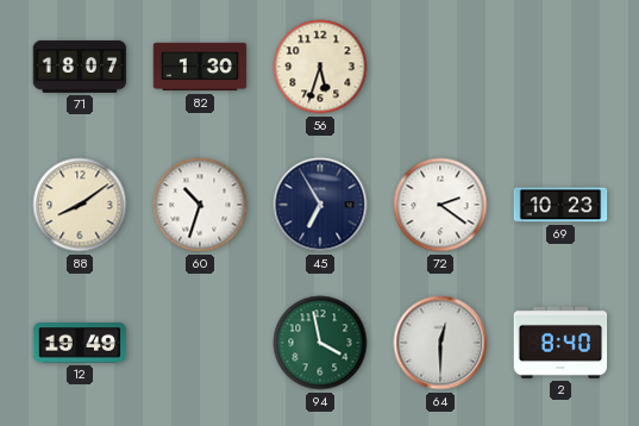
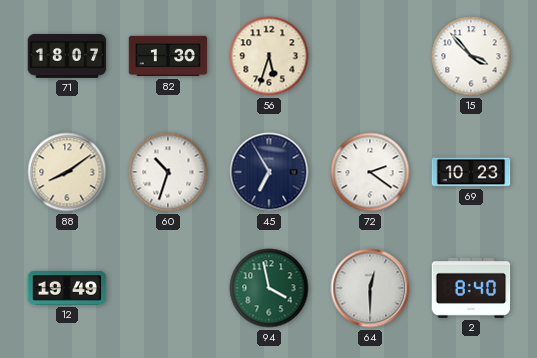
15: none -> 3:53 (471, 56)
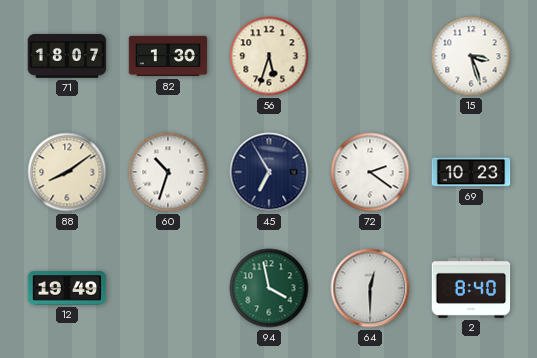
15: 3:53 -> 3:27 (471, 56)
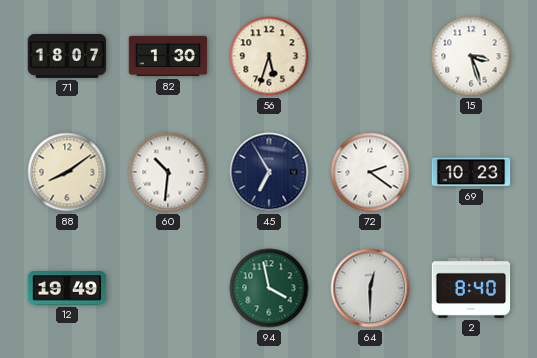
60: 10:33 -> 10:31 (168, 172)
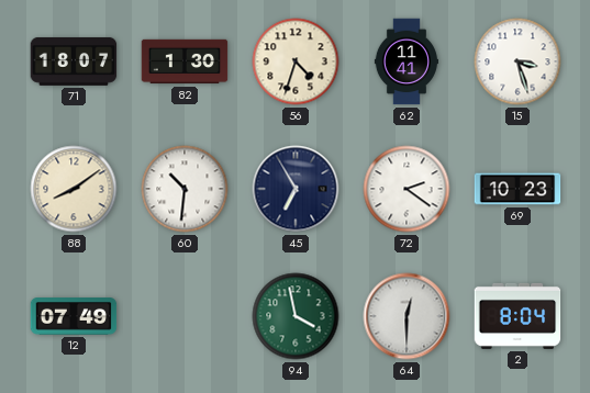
56: 5:33 -> 4:33 (296, 61)
62: none -> 11:41 (405, 61)
12: 19:49 -> 07:49 (74, 316)
2: 8:40 -> 8:04 (517, 316)
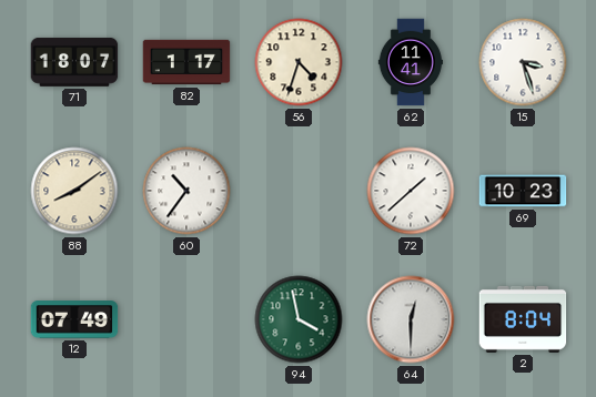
82: 1:30 -> 1:17 (186, 62)
60: 10:31 -> 10:36 (186, 191)
45: 6:55 -> none (296, 189)
72: 2:21 -> 1:38 (411, 191)
